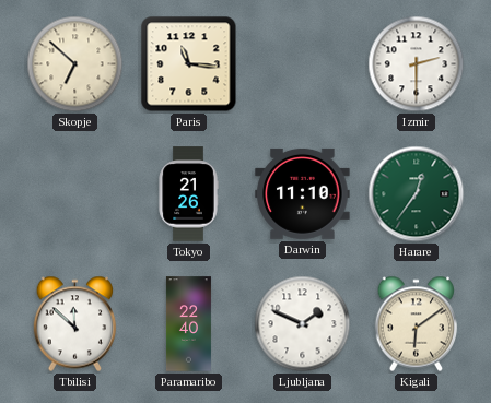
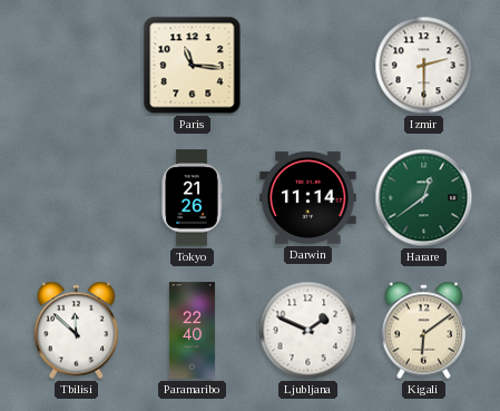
Skopje: 6:52 -> none (75, 64)
Darwin: 11:10 -> 11:14 (308, 197)
Harare: 12:36 -> 12:39 (424, 198)
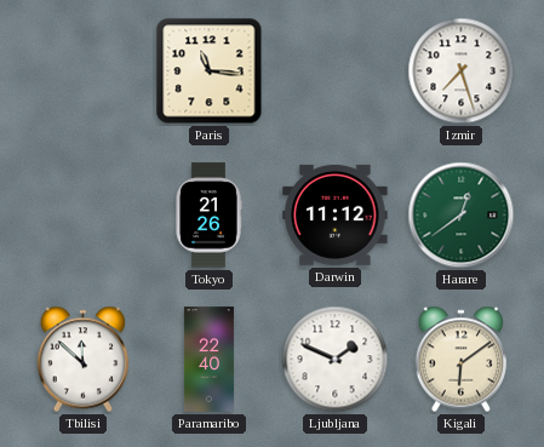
Izmir: 2:30 -> 7:27 (462, 71)
Darwin: 11:14 -> 11:12 (336, 214)
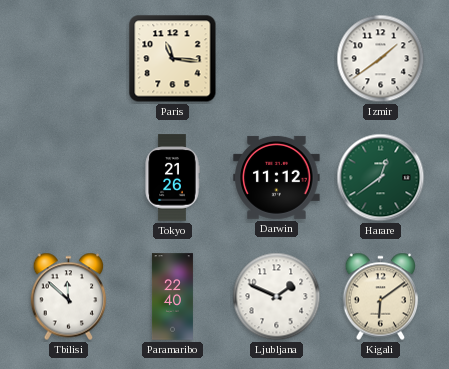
Izmir: 7:27 -> 1:39 (381, 59)
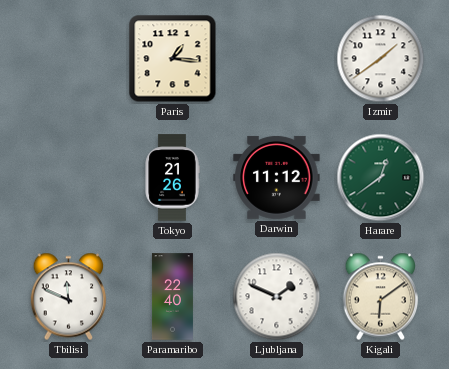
Paris: 11:16 -> 1:16 (173, 59)
Tbilisi: 11:52 -> 11:49 (69, 297)
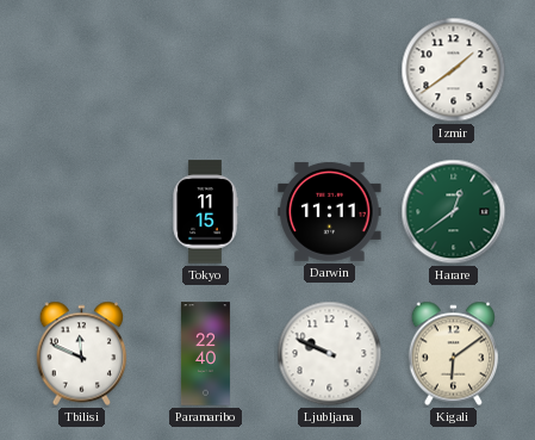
Paris: 1:16 -> none (173, 59)
Tokyo: 21:26 -> 11:15 (205, 212)
Darwin: 11:12 -> 11:11 (330, 211)
Ljubljana: 1:49 -> 9:49 (330, 354)
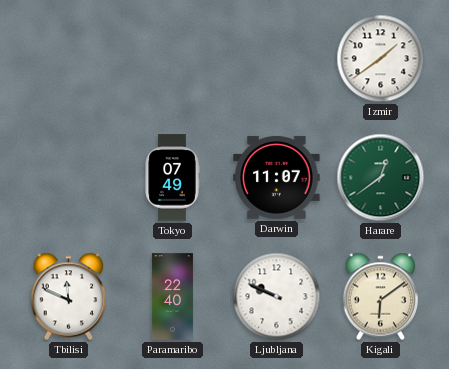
Tokyo: 11:15 -> 07:49 (172, 178)
Darwin: 11:11 -> 11:07 (277, 177)
